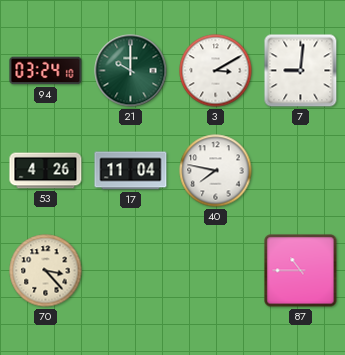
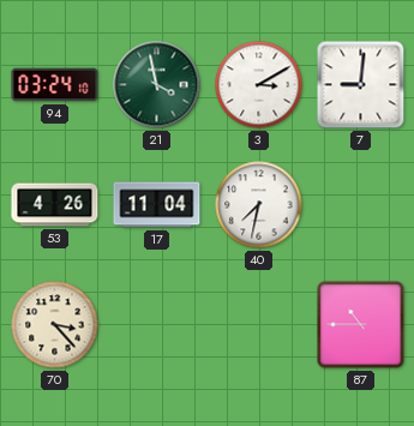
21: 10:00 -> 3:58 (157, 85)
40: 7:47 -> 7:32 (259, 205)
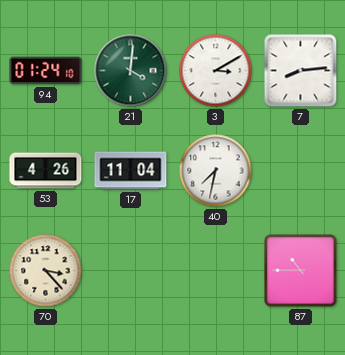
94: 03:24 -> 01:24 (46, 71)
21: 3:58 -> 4:01 (131, 71)
7: 9:01 -> 8:14 (301, 71)
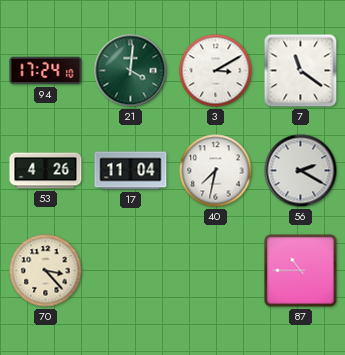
94: 01:24 -> 17:24 (46, 71)
7: 8:14 -> 11:21 (301, 71)
56: none -> 2:20 (301, 171)
